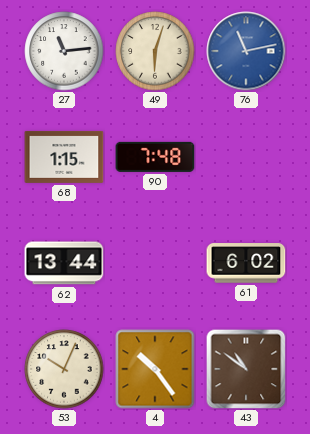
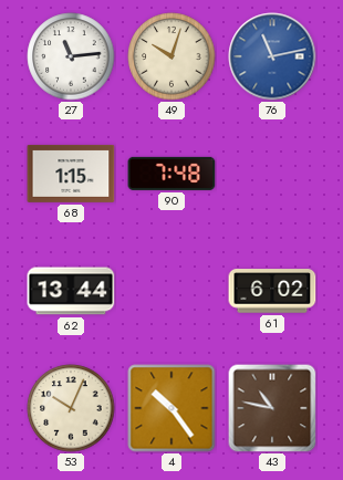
49: 6:03 -> 10:03 (171, 56)
43: 10:51 -> 10:47 (272, 408)
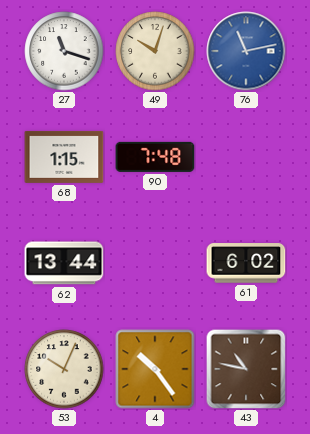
27: 11:14 -> 11:18 (64, 51)
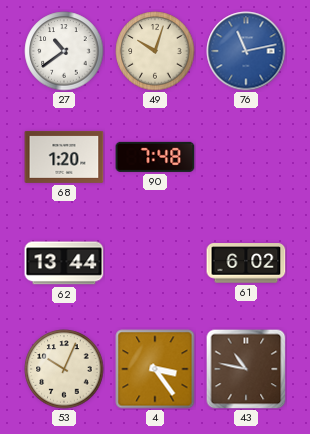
27: 11:18 -> 10:39 (64, 51)
68: 1:15 -> 1:20 (64, 157)
4: 10:24 -> 3:24 (155, 369)
